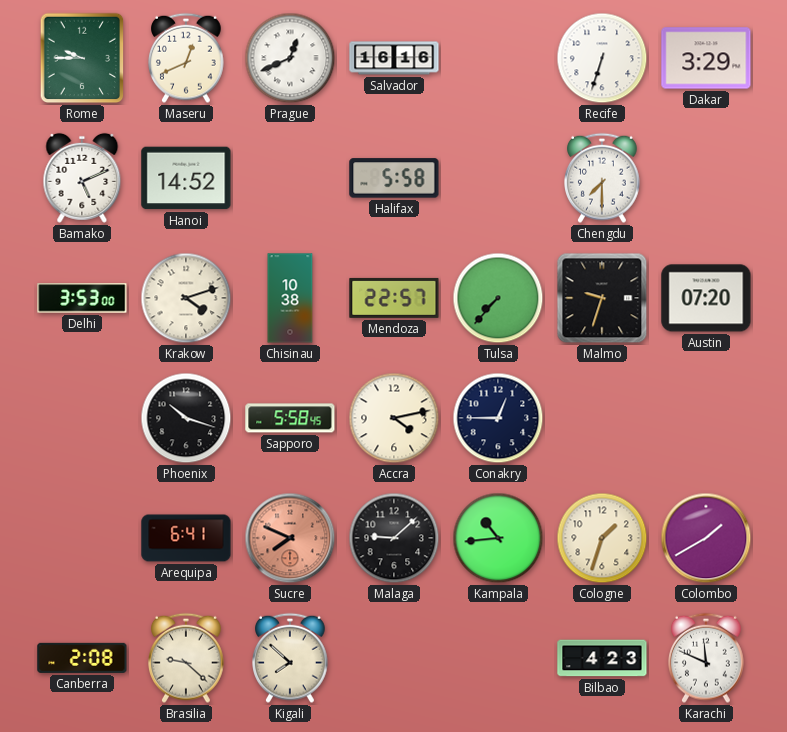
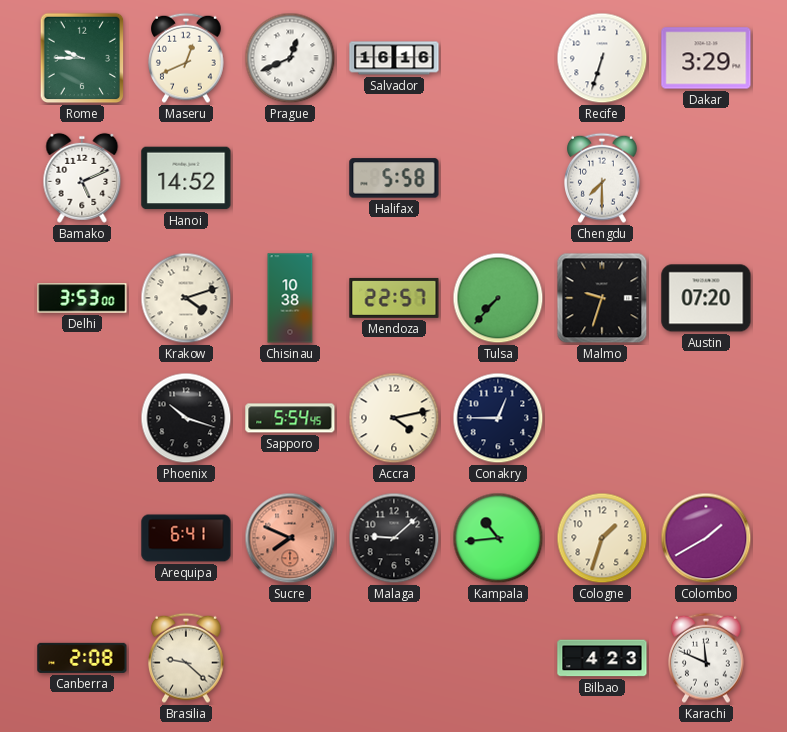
Sapporo: 5:58 -> 5:54 (290, 418)
Kigali: 7:52 -> none (291, 658)
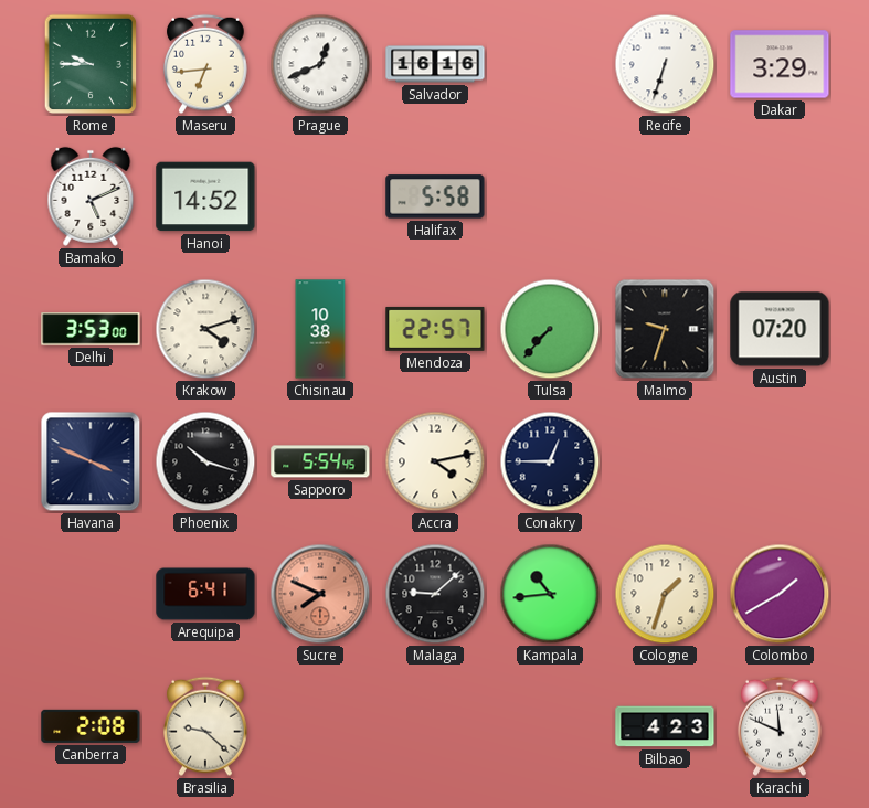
Maseru: 12:41 -> 6:44 (206, 64)
Chengdu: 7:30 -> none (603, 178)
Havana: none -> 3:49 (91, 461)
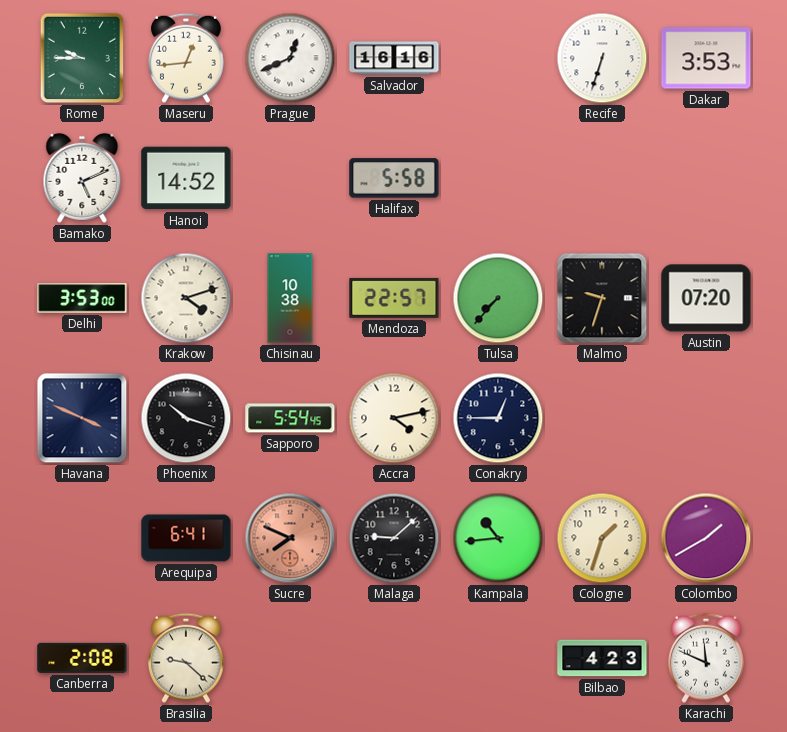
Maseru: 6:44 -> 12:44 (187, 58)
Dakar: 3:29 -> 3:53 (706, 58)
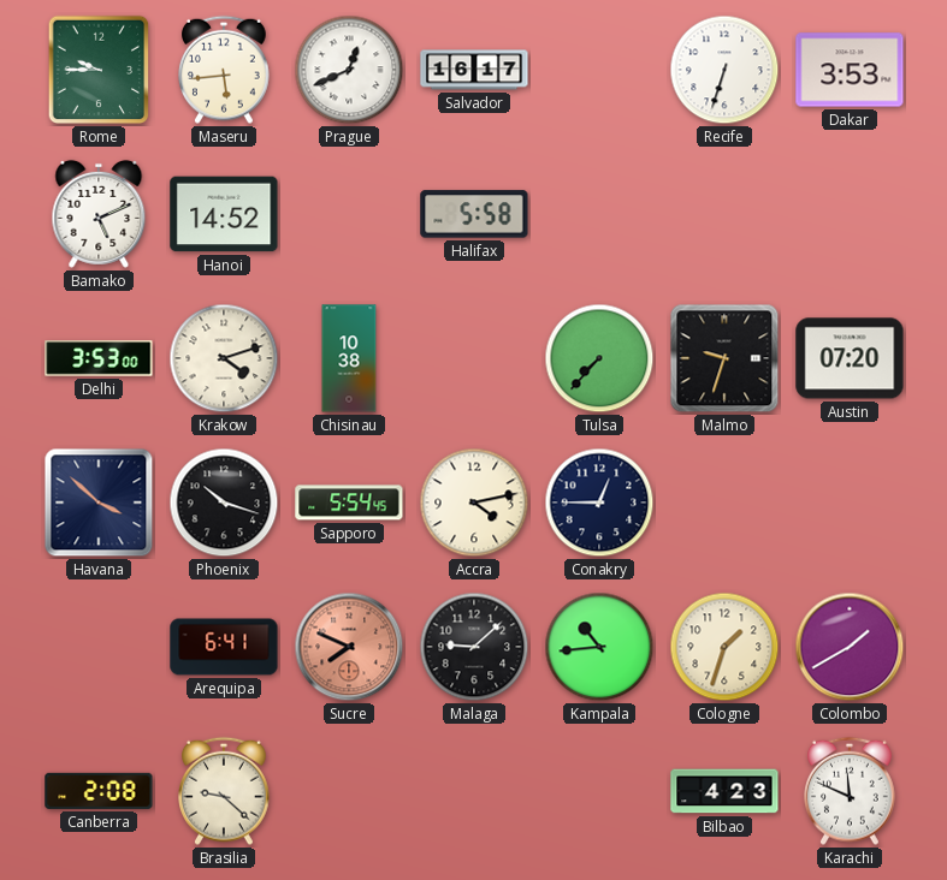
Maseru: 12:44 -> 5:44 (225, 70)
Salvador: 16:16 -> 16:17 (474, 70)
Mendoza: 22:57 -> none (394, 298)
Havana: 3:49 -> 3:52 (99, 503)
